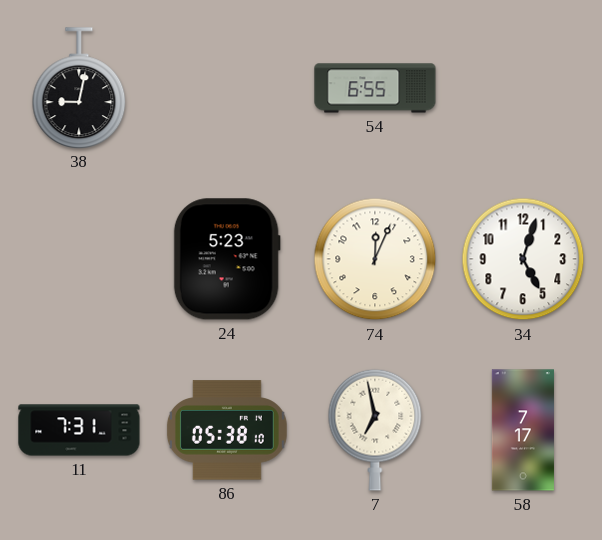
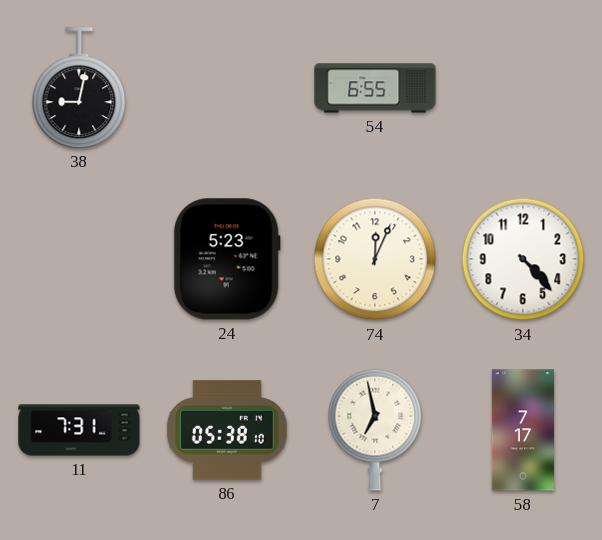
34: 5:03 -> 4:23 (523, 259)
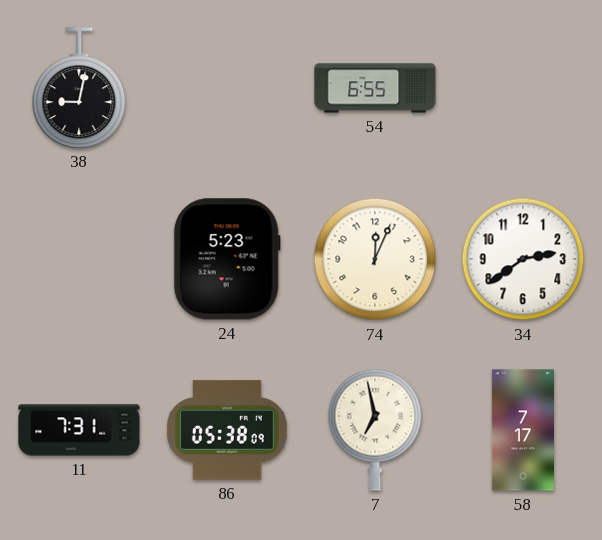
34: 4:23 -> 2:39 (523, 259)
86: 05:38:10 -> 05:38:09 (227, 430)
